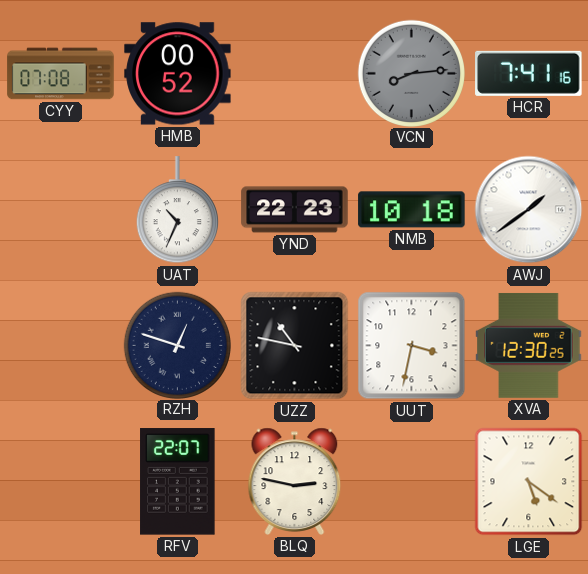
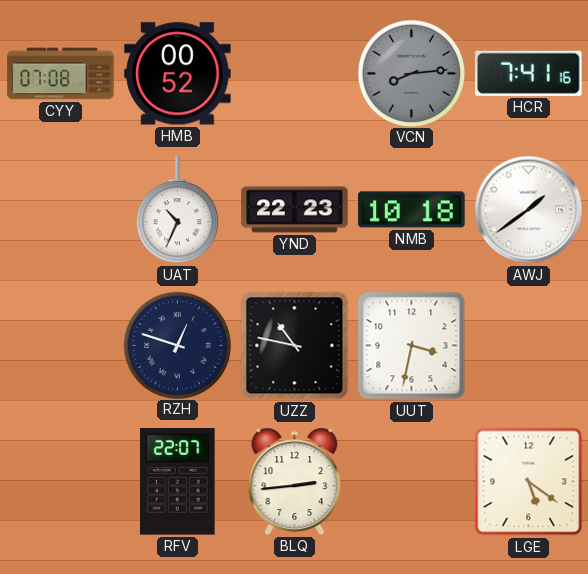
XVA: 12:30 -> none (529, 345)
BLQ: 2:47 -> 2:44 (295, 481)
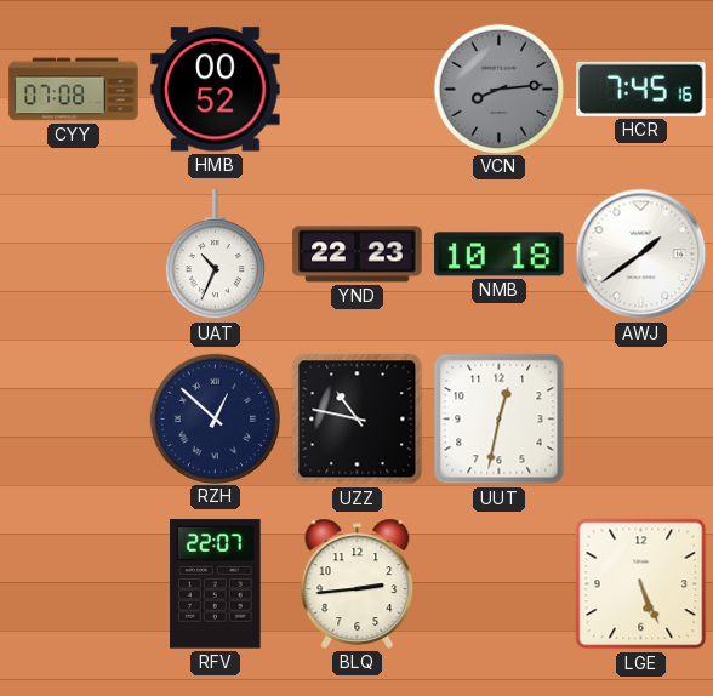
HCR: 7:41 -> 7:45 (641, 89)
RZH: 12:48 -> 12:52 (215, 418)
UUT: 3:32 -> 12:32 (500, 420)
LGE: 5:21 -> 5:26 (641, 584)
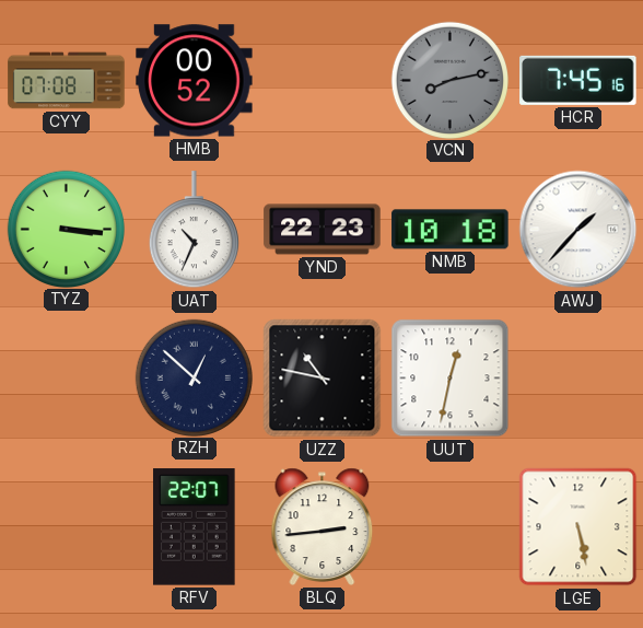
VCN: 8:14 -> 8:13 (449, 80)
TYZ: none -> 3:16 (66, 229)
AWJ: 1:39 -> 1:37 (578, 230)
LGE: 5:26 -> 5:28 (578, 527)
